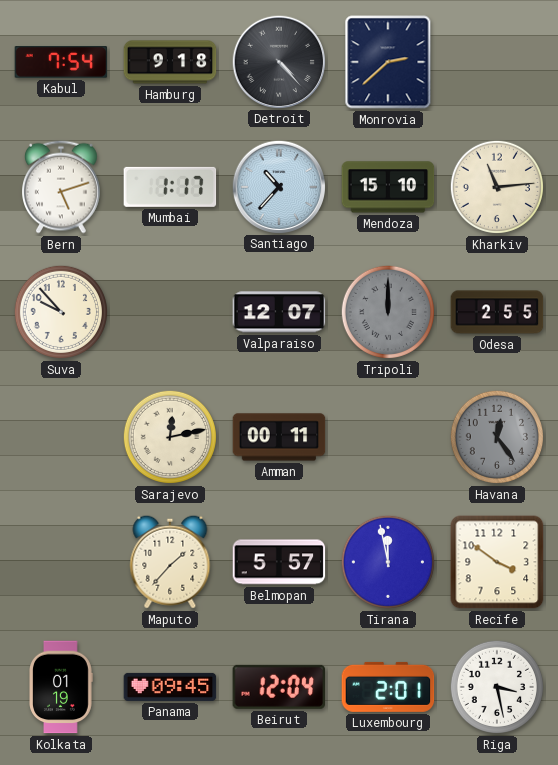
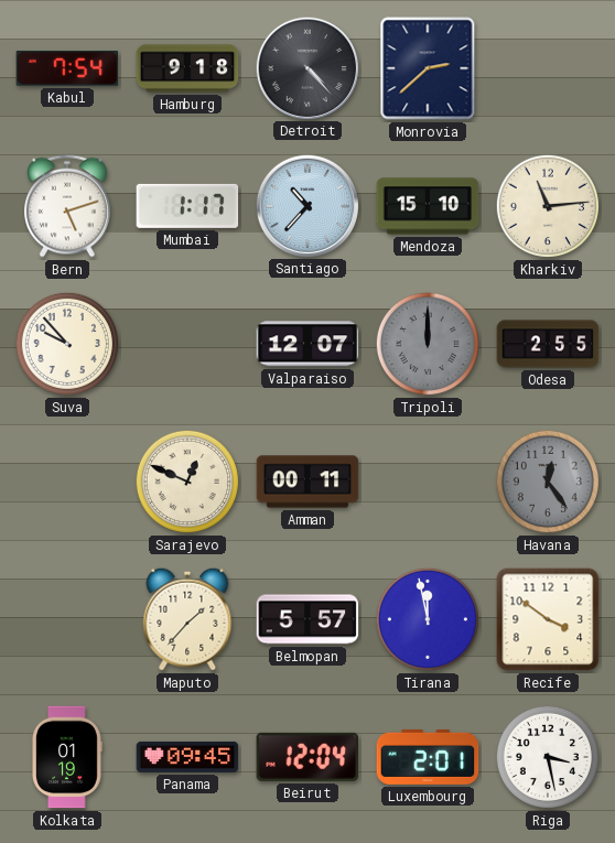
Sarajevo: 12:13 -> 12:49 (187, 482)
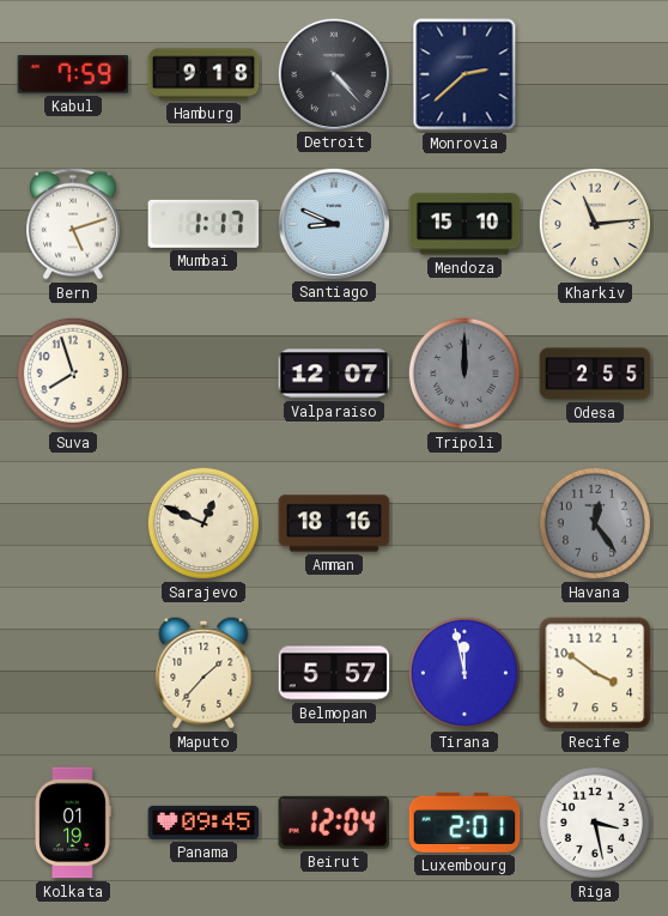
Kabul: 7:54 -> 7:59 (73, 74)
Santiago: 10:37 -> 8:49 (333, 223)
Suva: 9:53 -> 7:57 (73, 374)
Amman: 00:11 -> 18:16 (334, 523)
